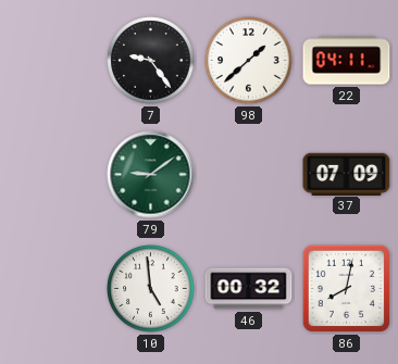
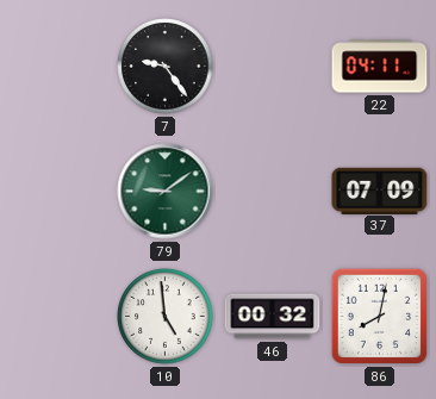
98: 1:38 -> none (249, 61)
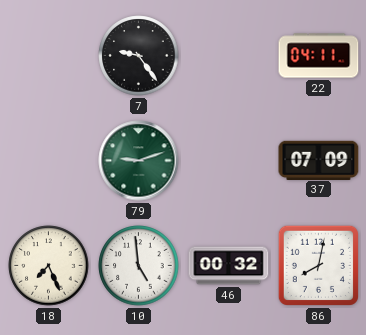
79: 9:09 -> 9:12 (139, 161)
18: none -> 7:26 (49, 266)
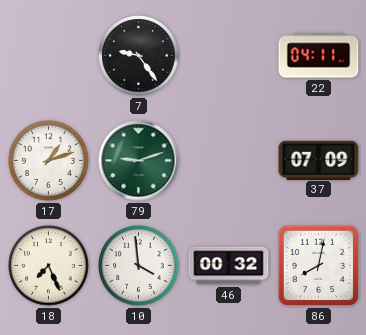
17: none -> 1:12 (49, 161)
10: 4:59 -> 3:59 (139, 266)
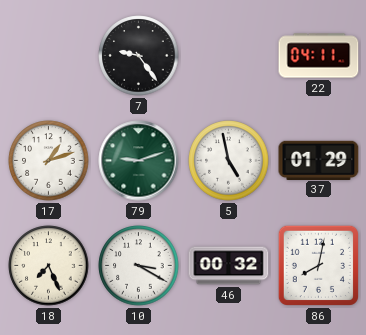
5: none -> 4:58 (229, 161)
37: 07:09 -> 01:29 (319, 160)
10: 3:59 -> 3:20 (139, 266)
